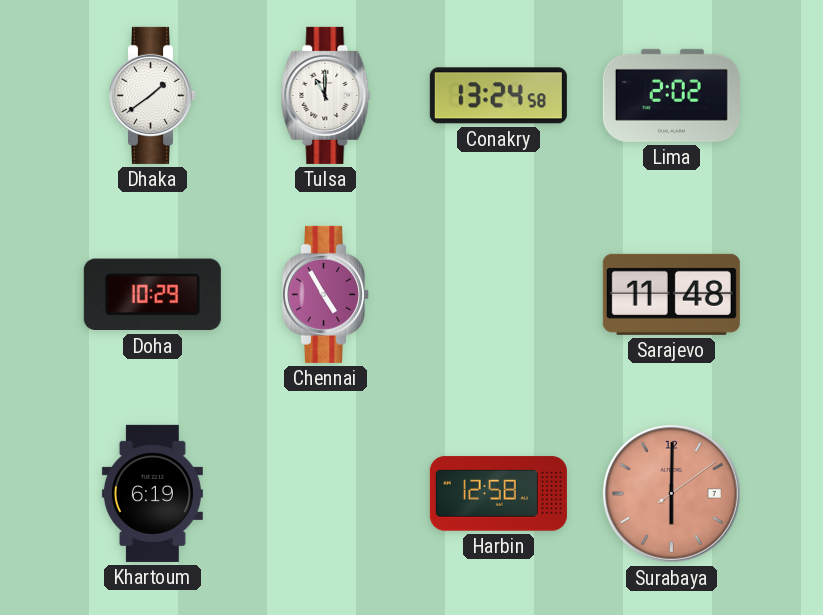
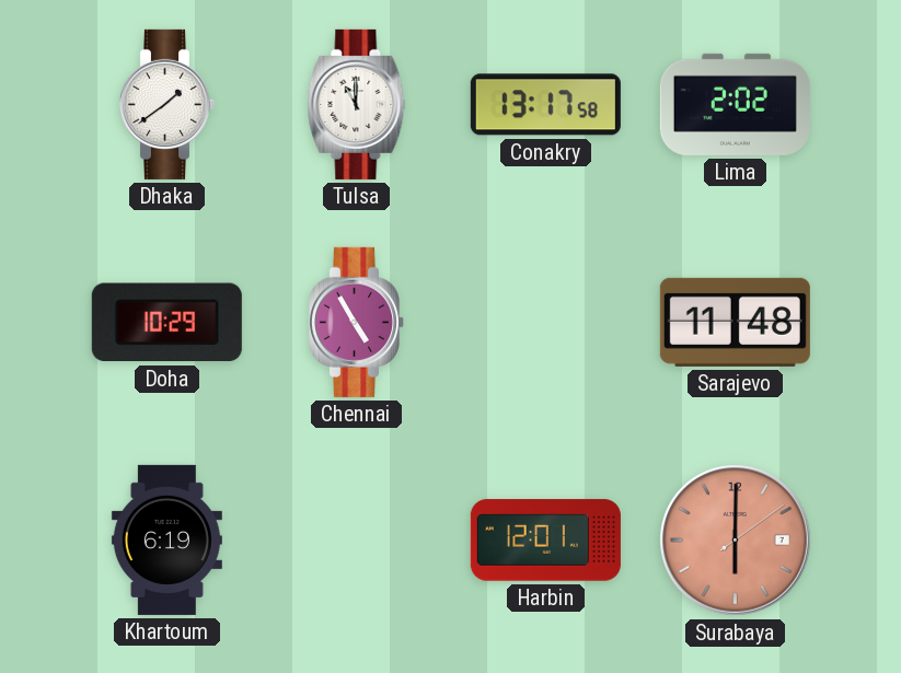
Conakry: 13:24 -> 13:17 (545, 105)
Harbin: 12:58 -> 12:01 (545, 541)
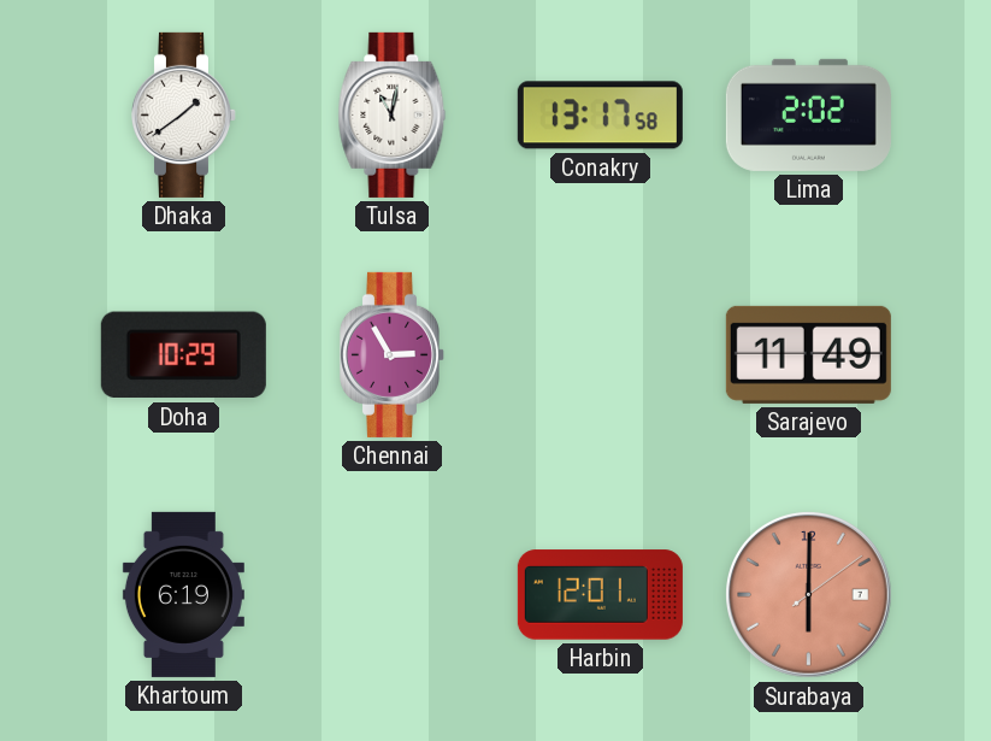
Tulsa: 11:00 -> 11:02 (393, 114)
Chennai: 4:55 -> 2:55 (391, 354)
Sarajevo: 11:48 -> 11:49 (808, 354)
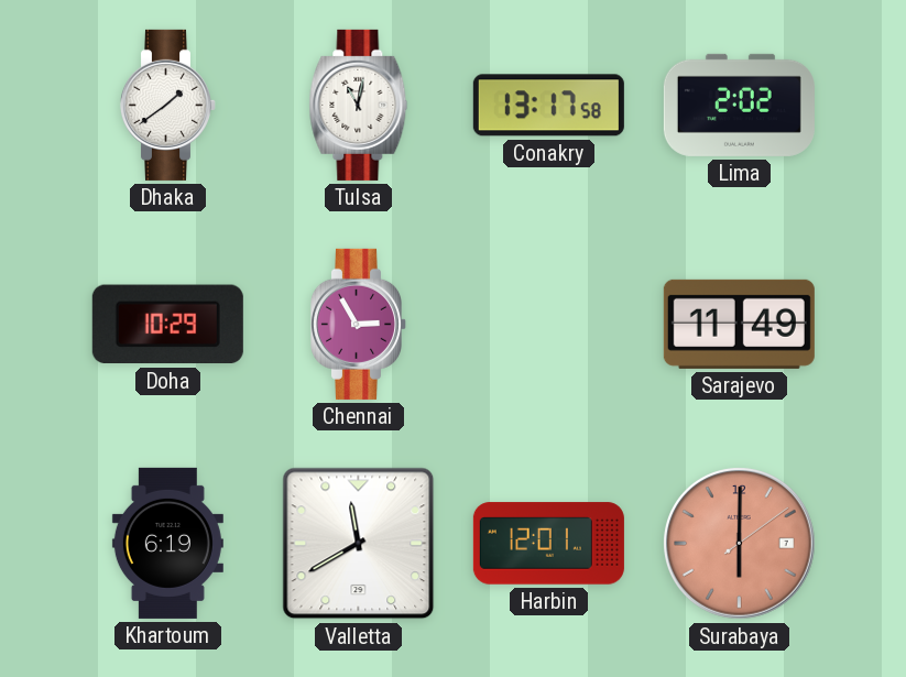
Valletta: none -> 11:40 (359, 544)
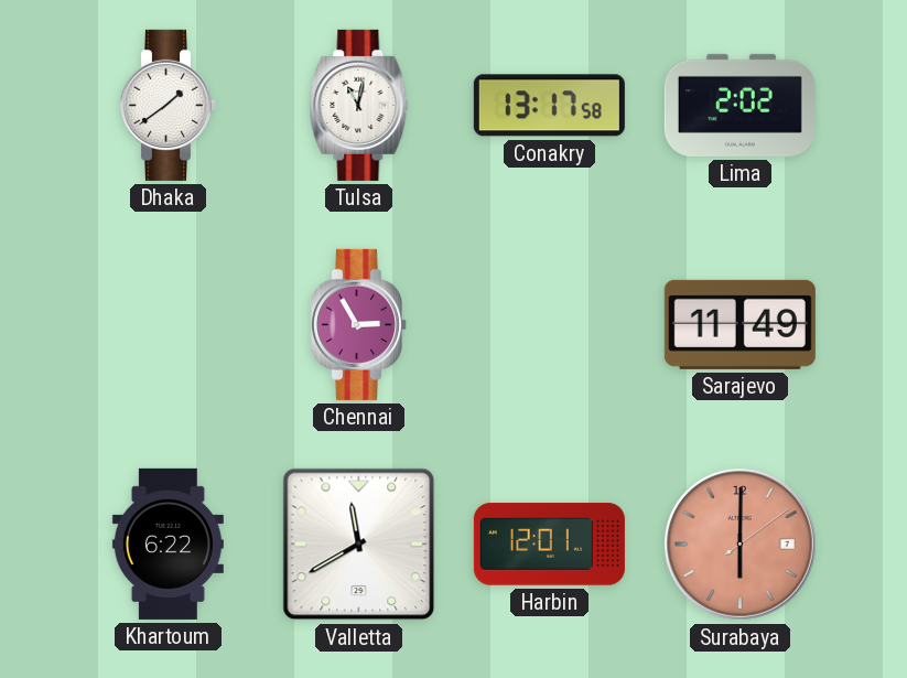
Doha: 10:29 -> none (167, 325)
Khartoum: 6:19 -> 6:22 (168, 544)
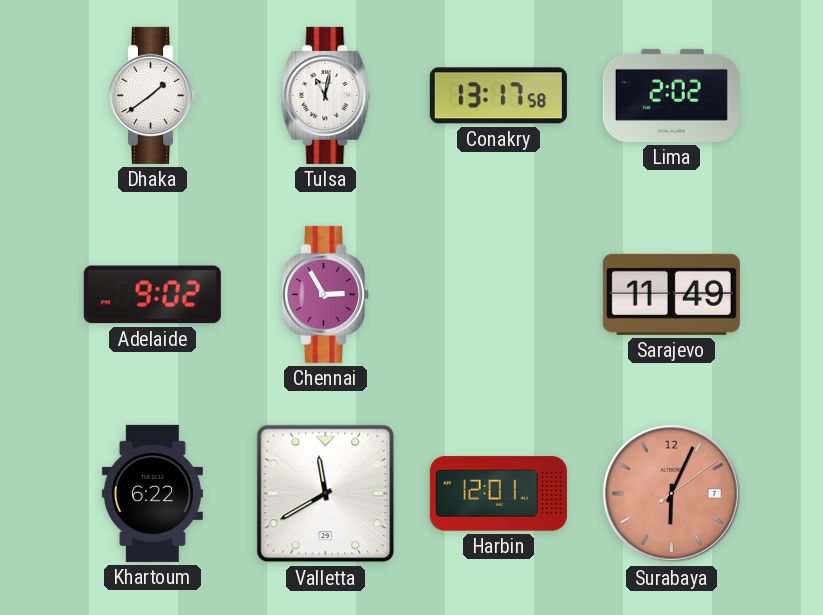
Adelaide: none -> 9:02 (152, 295)
Surabaya: 6:00 -> 6:04 (672, 494)
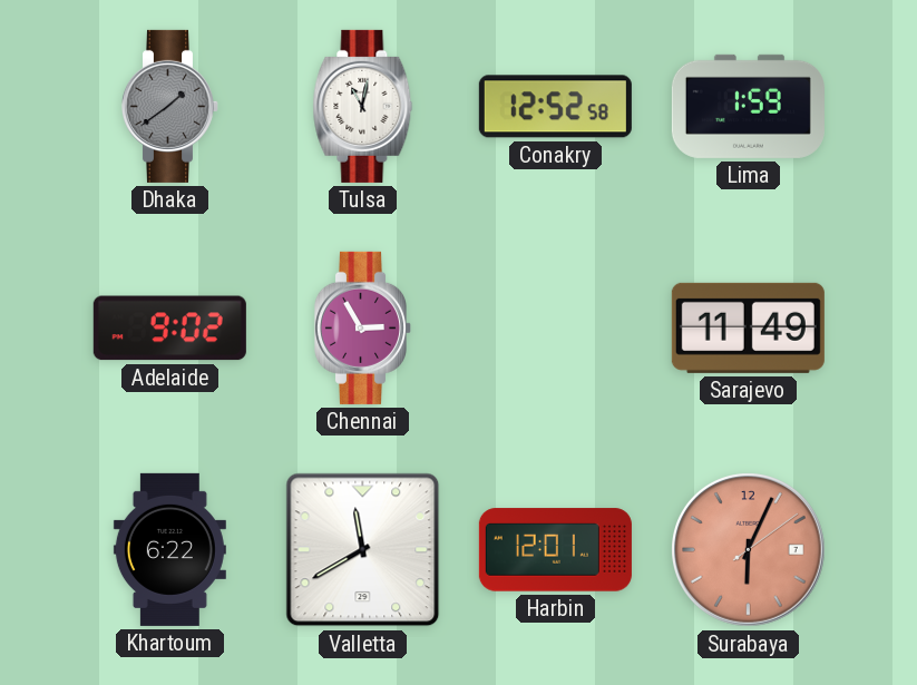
Dhaka dial: white -> grey (169, 106)
Conakry: 13:17 -> 12:52 (555, 107)
Lima: 2:02 -> 1:59 (748, 106)
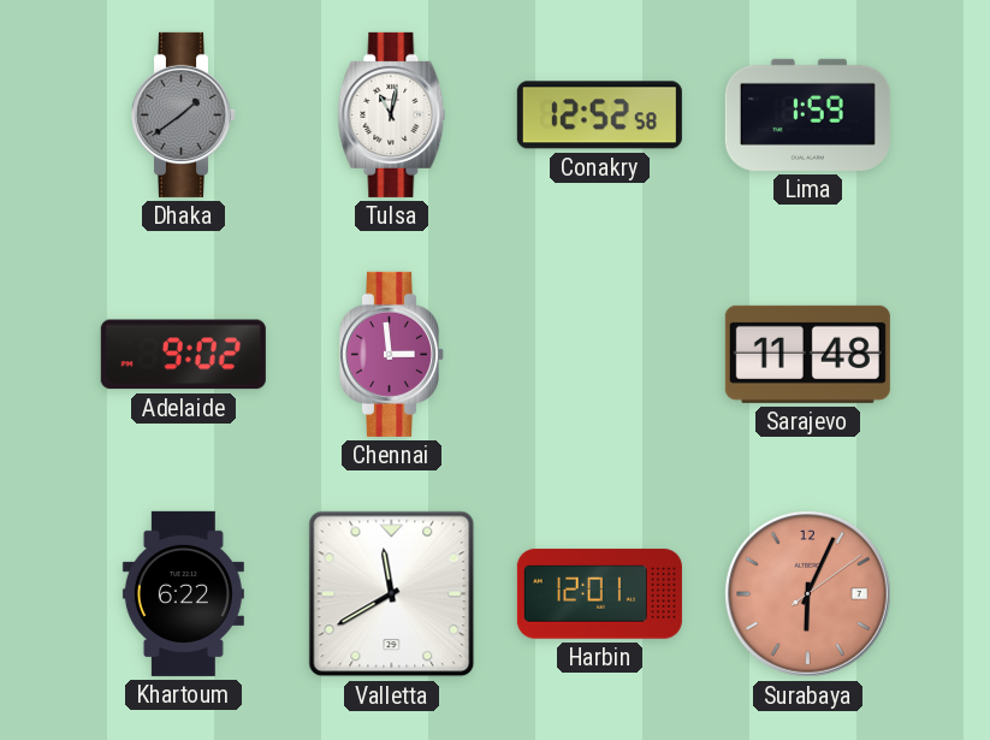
Chennai: 2:55 -> 2:59 (391, 354)
Sarajevo: 11:49 -> 11:48 (807, 354)
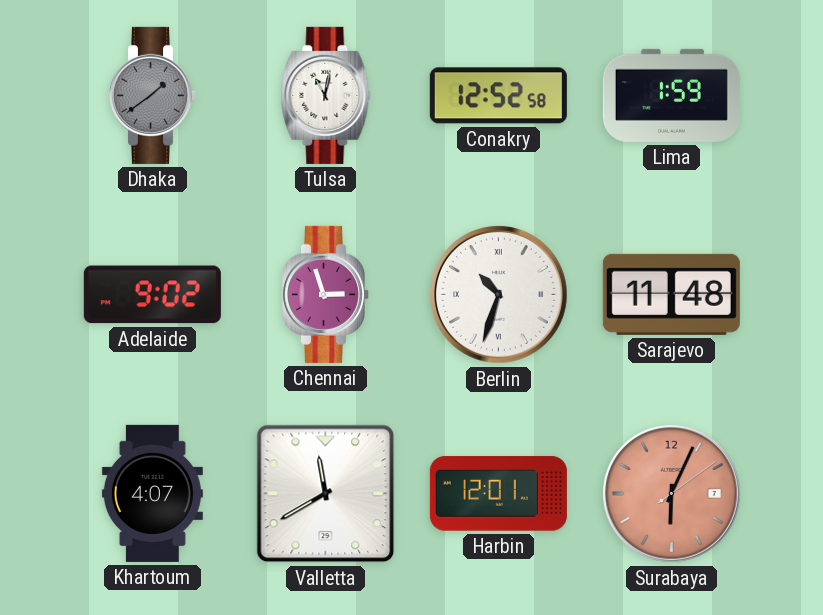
Chennai: 2:59 -> 2:57 (325, 294)
Berlin: none -> 10:33 (499, 295)
Khartoum: 6:22 -> 4:07 (152, 493)
